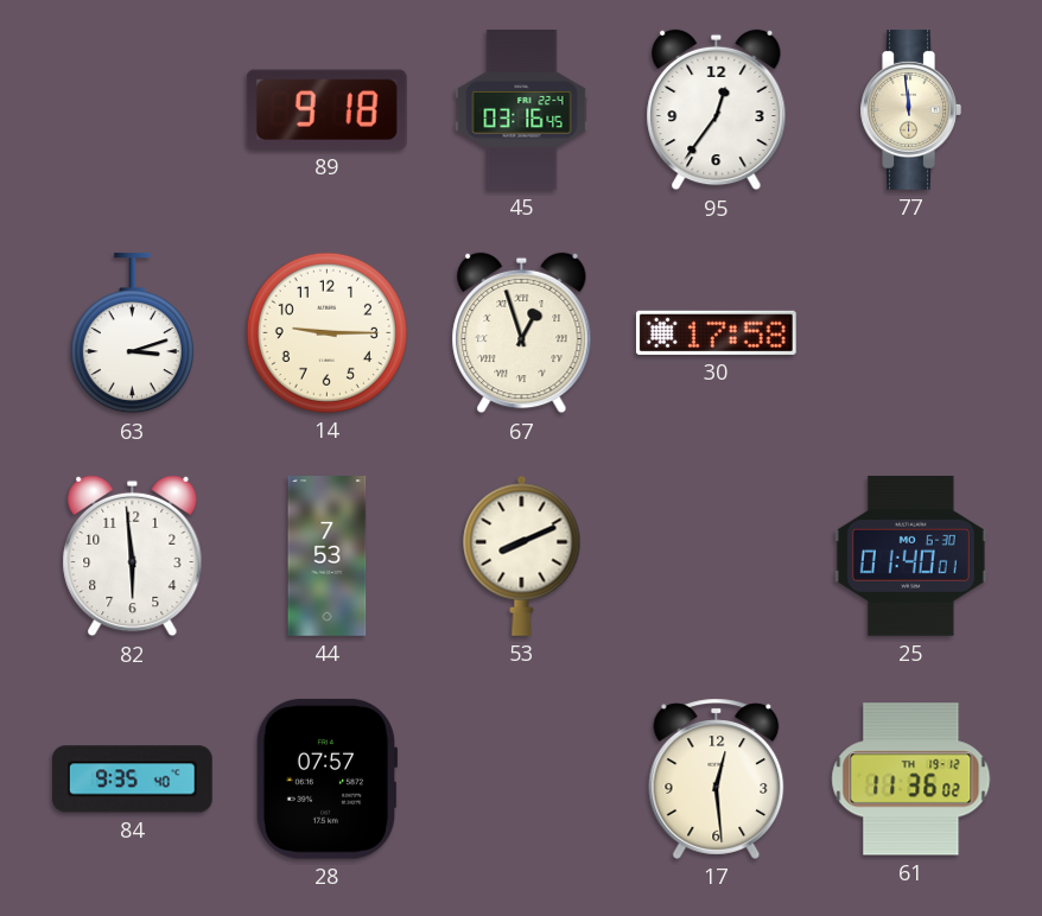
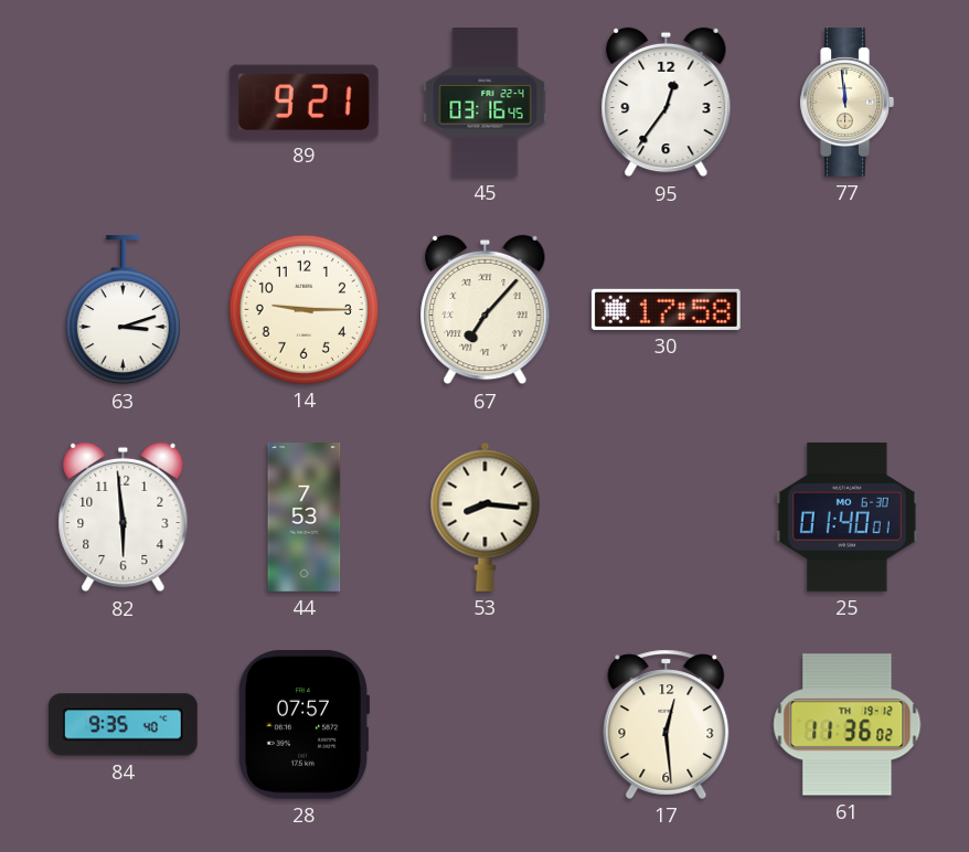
89: 9:18 -> 9:21 (304, 102)
67: 12:57 -> 7:07 (486, 310)
53: 8:11 -> 8:16 (486, 516)
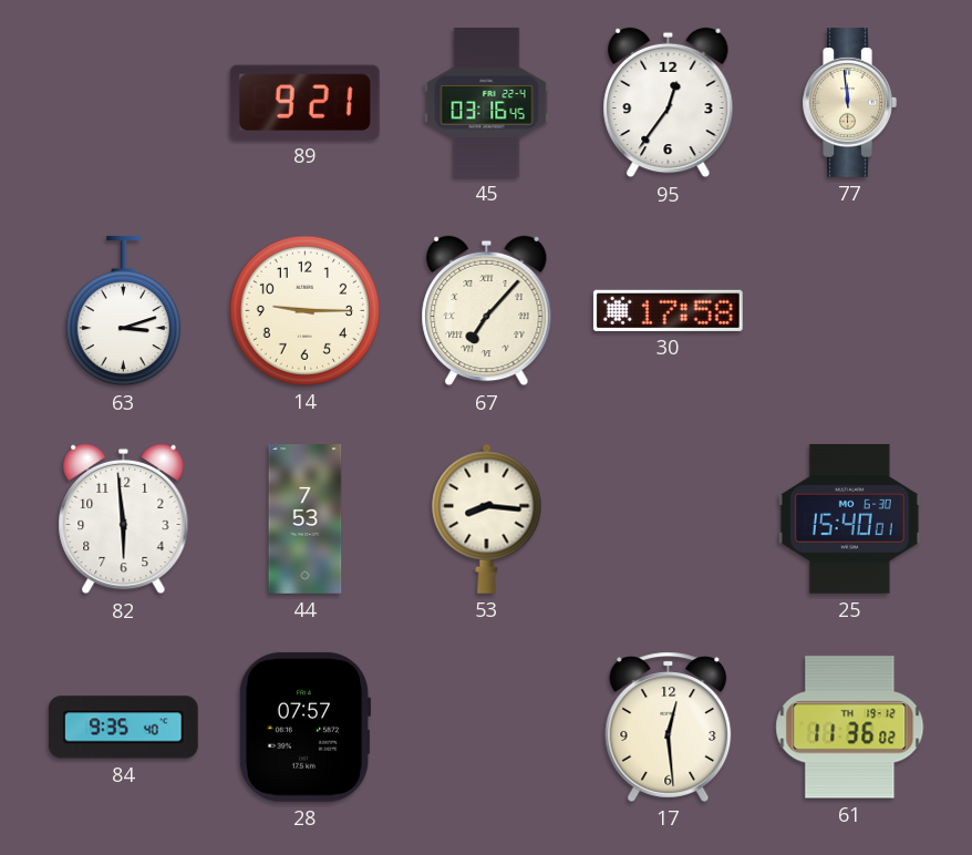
25: 01:40 -> 15:40 (849, 518)
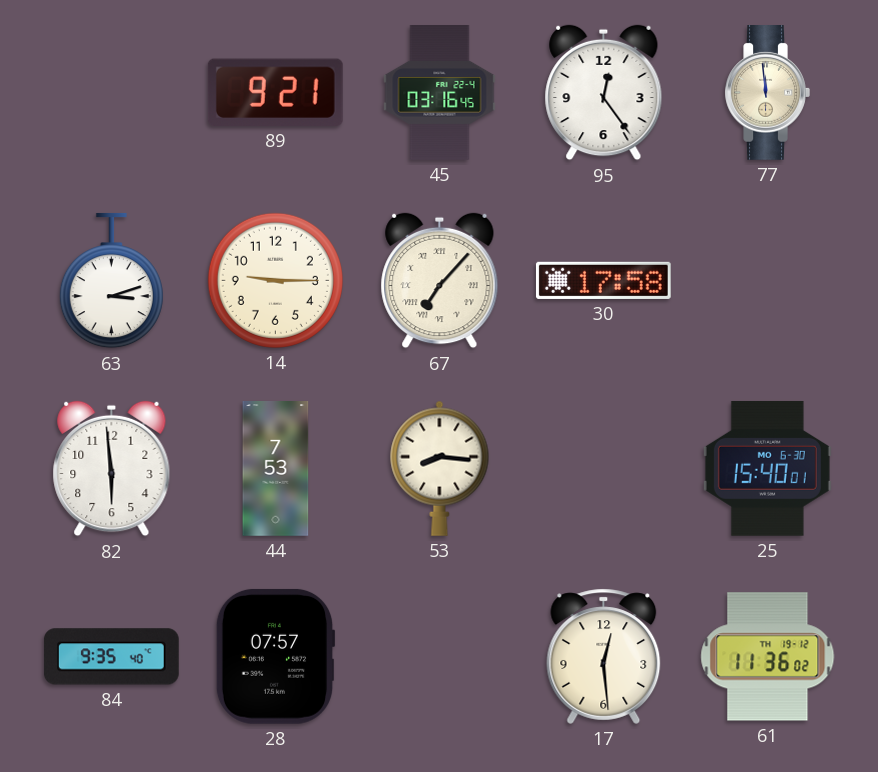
95: 12:36 -> 12:24 (604, 93)
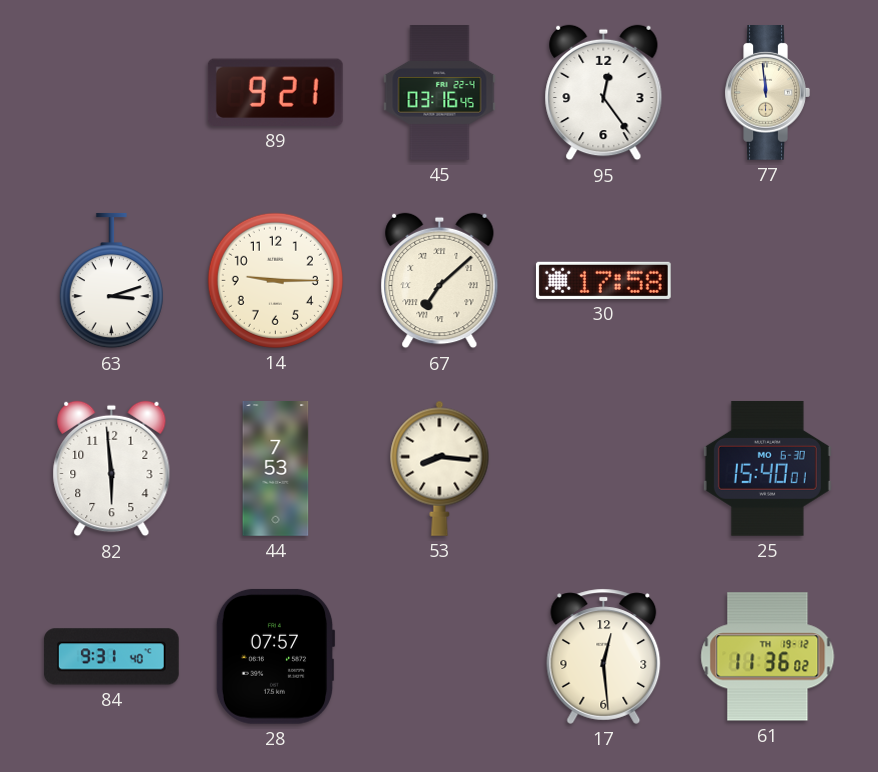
67: 7:07 -> 7:08 (440, 281)
84: 9:35 -> 9:31 (111, 657)
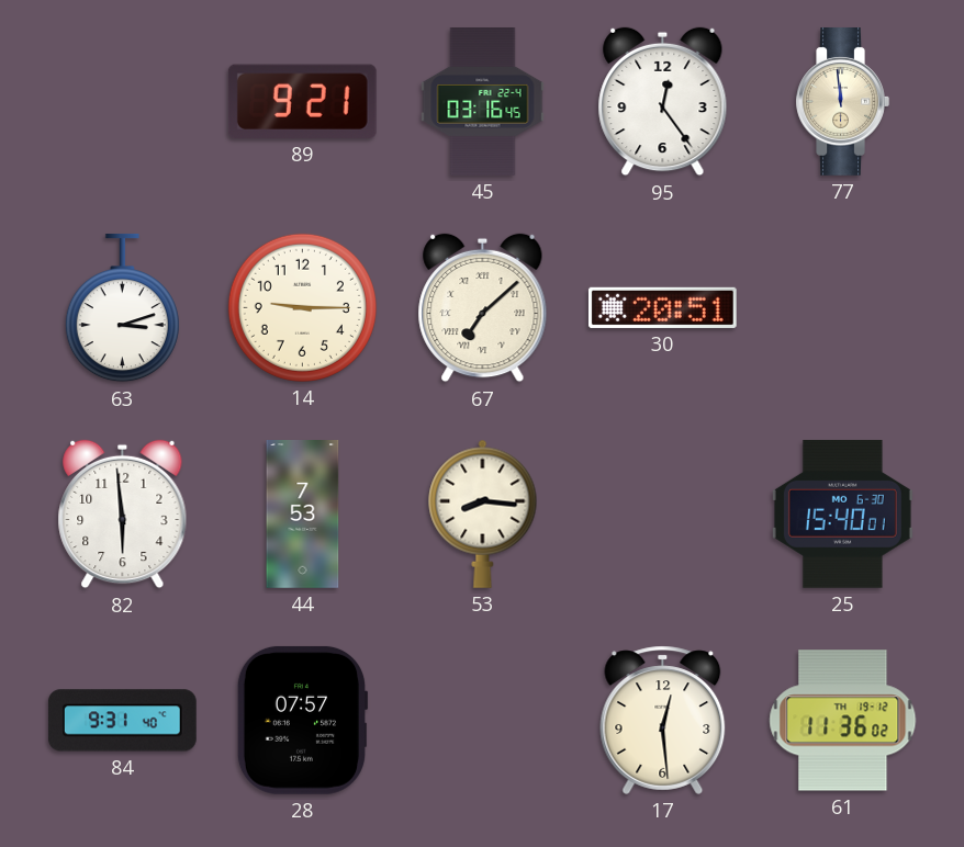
30: 17:58 -> 20:51 (662, 307)
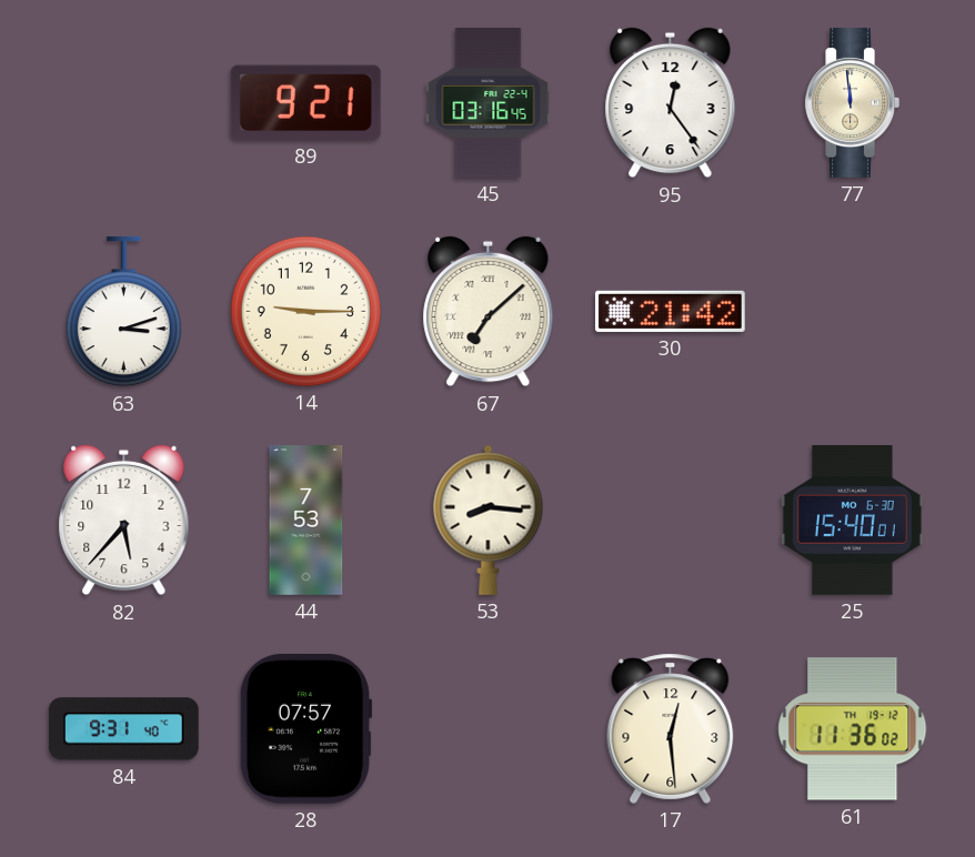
30: 20:51 -> 21:42 (670, 311)
82: 5:59 -> 5:37 (124, 521)
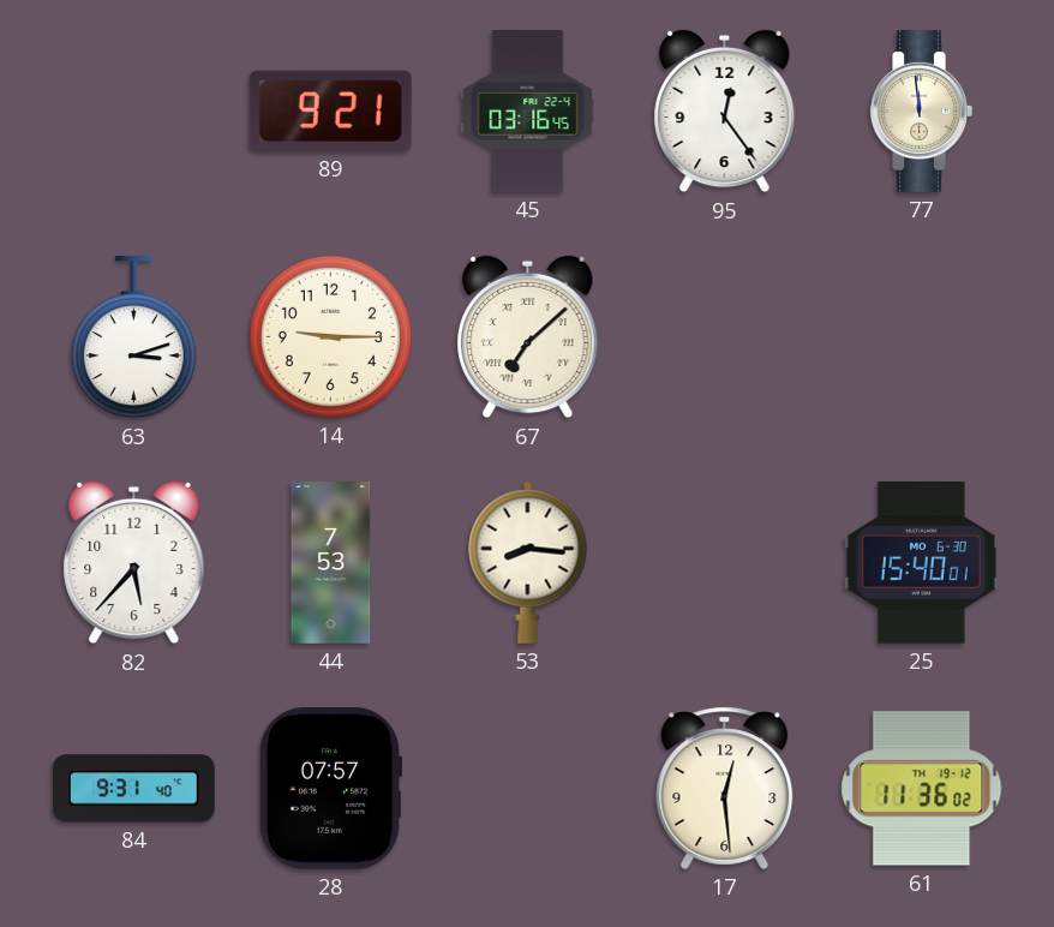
30: 21:42 -> none (670, 311)
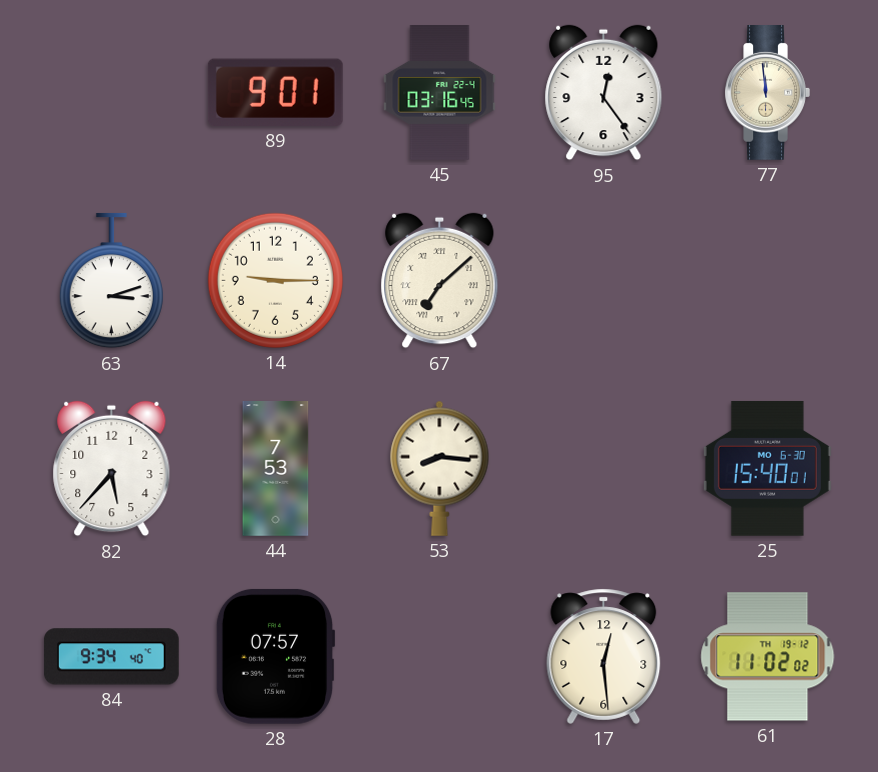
89: 9:21 -> 9:01 (275, 92)
84: 9:31 -> 9:34 (111, 657)
61: 11:36 -> 11:02 (768, 657)
